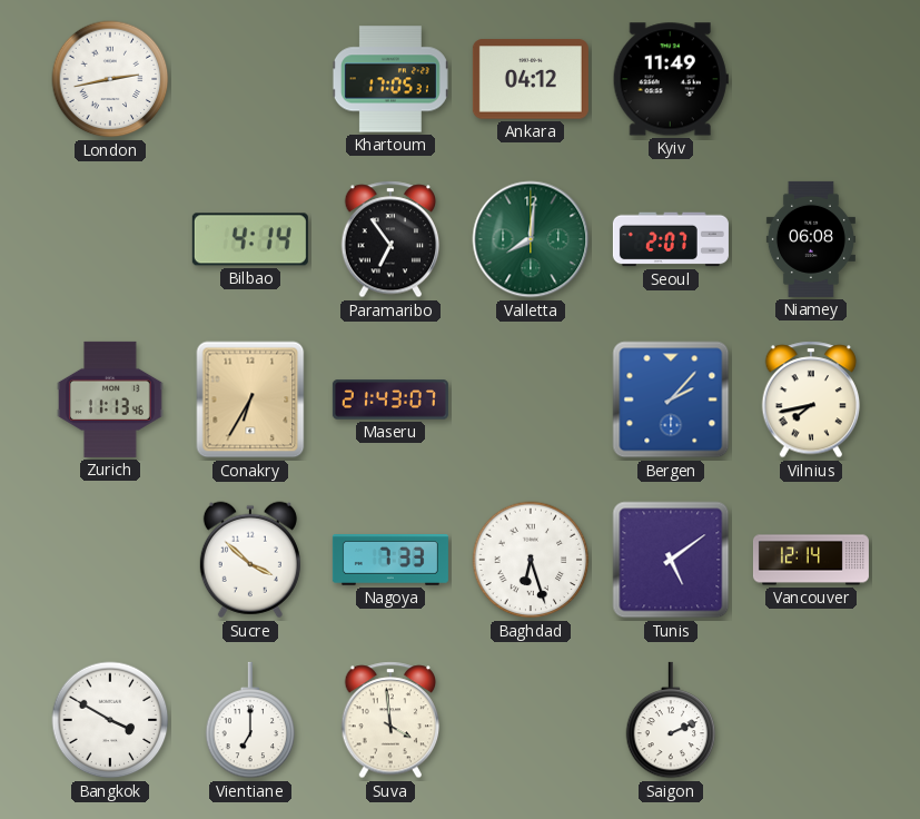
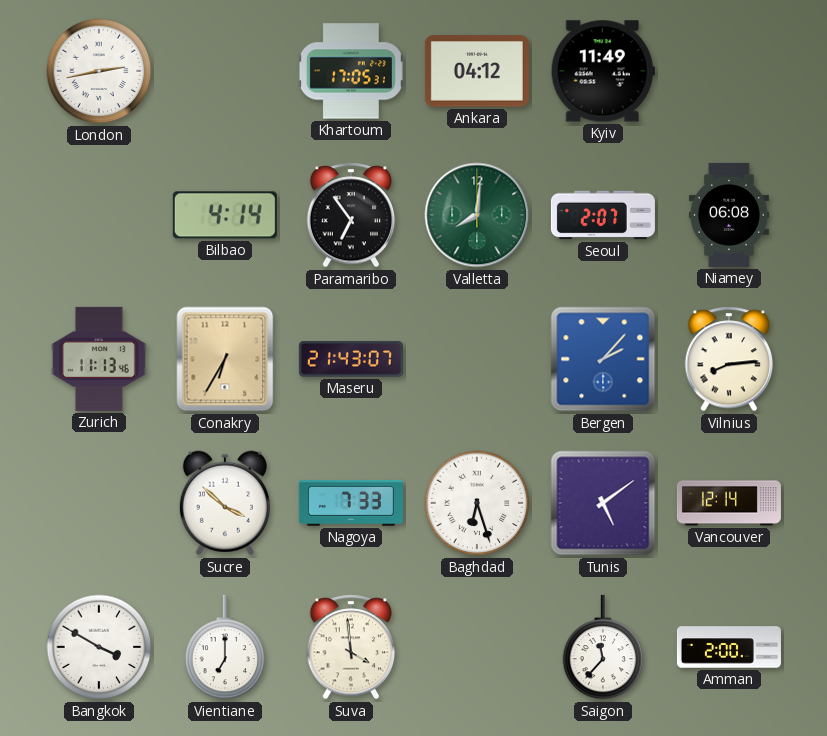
Vilnius: 7:43 -> 8:14 (729, 359)
Saigon: 2:11 -> 11:37 (603, 647)
Amman: none -> 2:00 (729, 647)
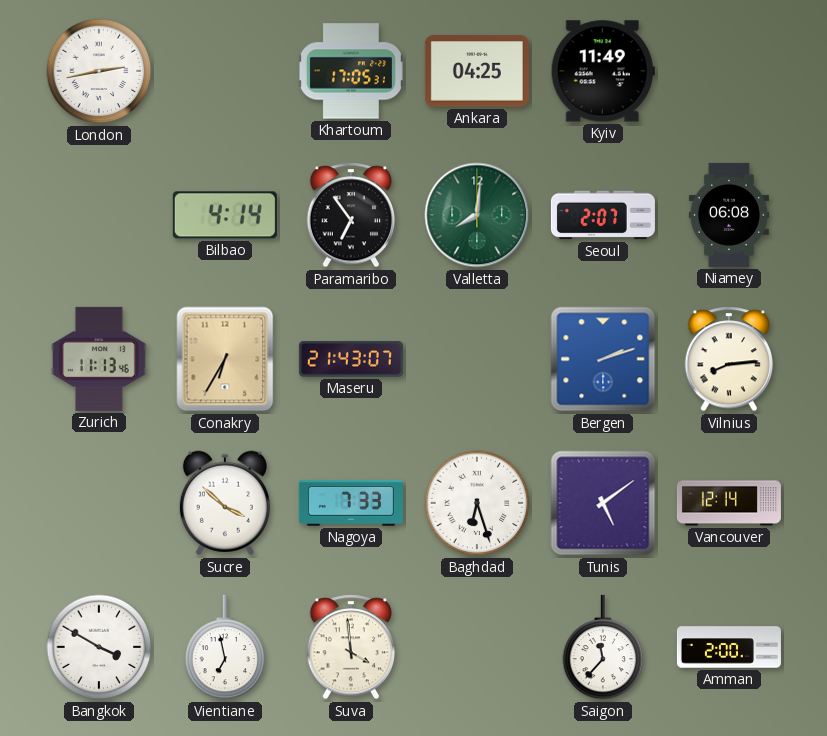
Ankara: 04:12 -> 04:25 (477, 71)
Bergen: 2:07 -> 2:12 (603, 359)
Vientiane: 7:00 -> 6:58 (225, 647)
